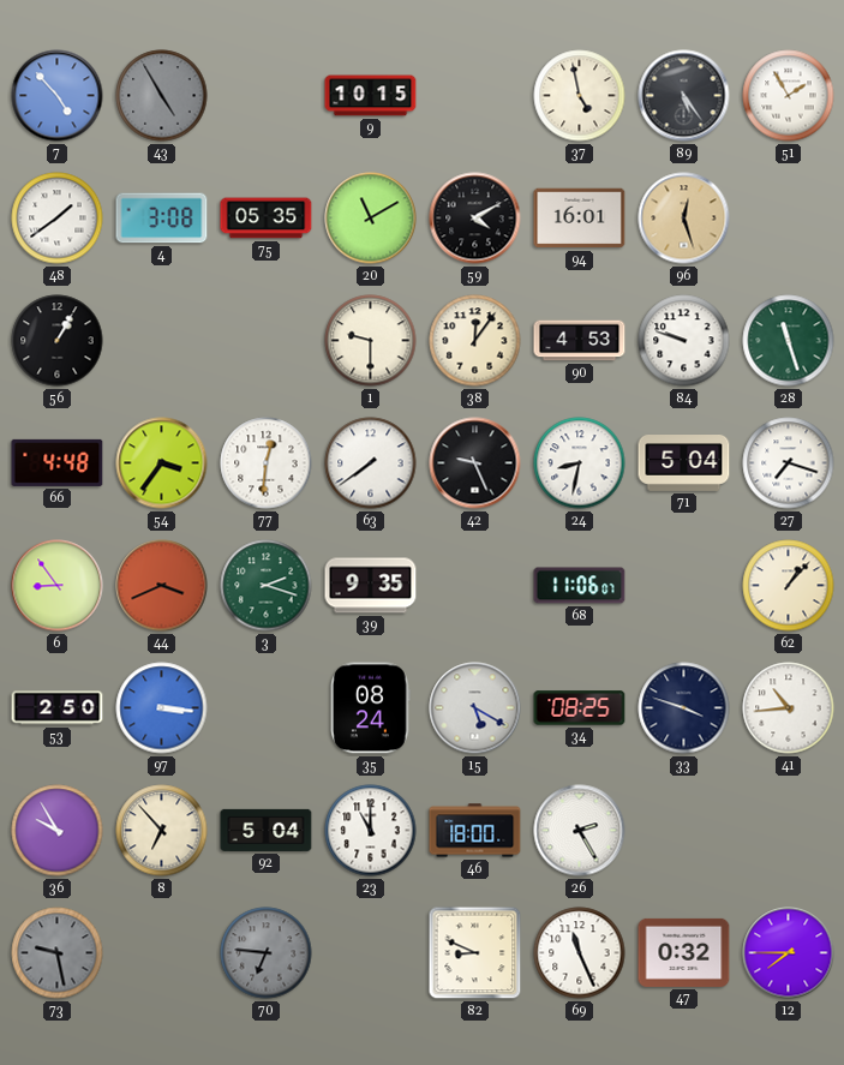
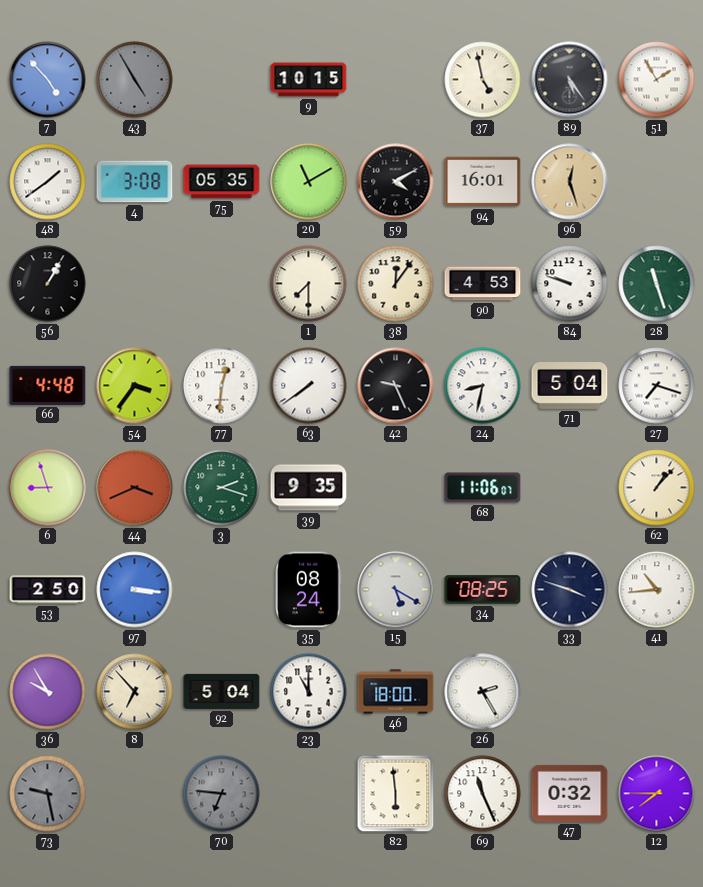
1: 9:30 -> 7:30 (309, 284)
6: 8:54 -> 8:57 (48, 488)
82: 8:49 -> 5:59 (396, 794)
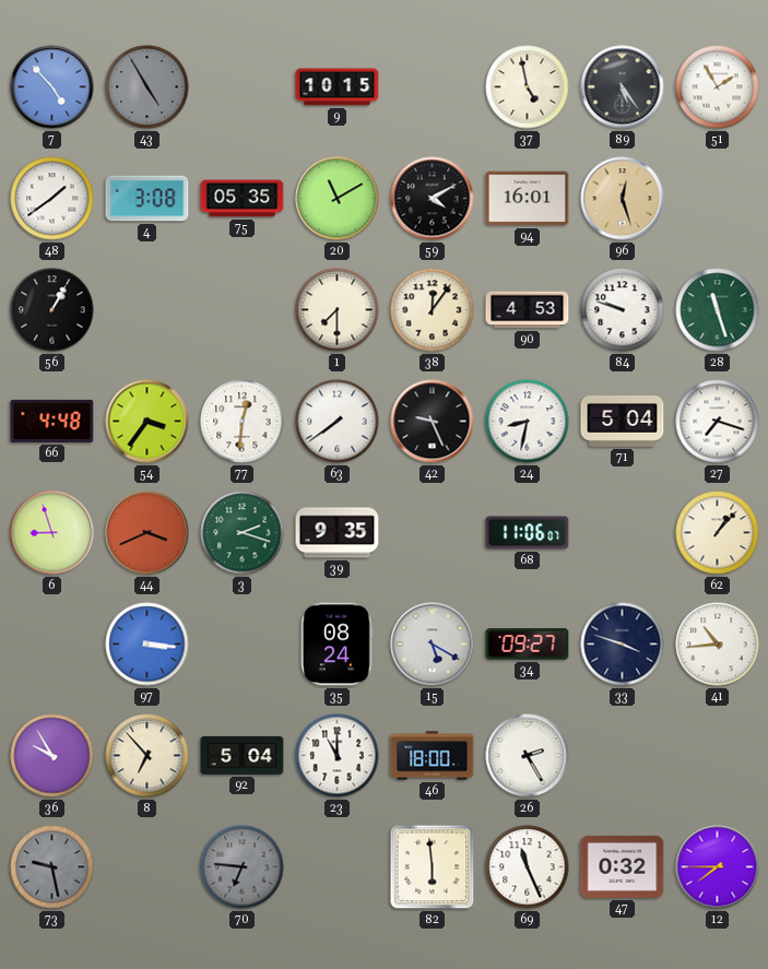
53: 2:50 -> none (48, 590)
34: 08:25 -> 09:27 (528, 645)
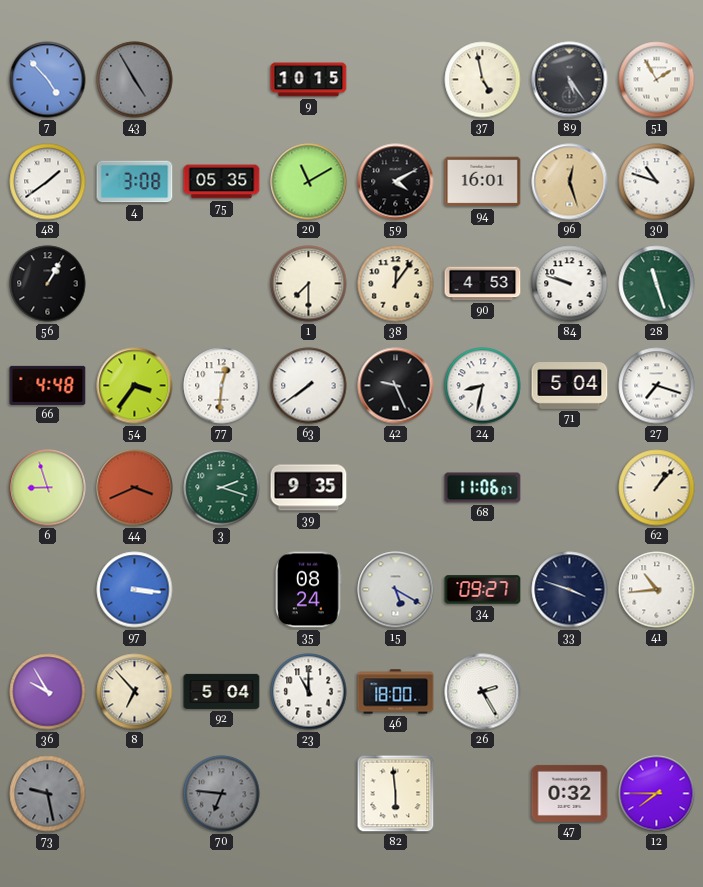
30: none -> 10:48 (657, 182)
69: 11:26 -> none (528, 867)
